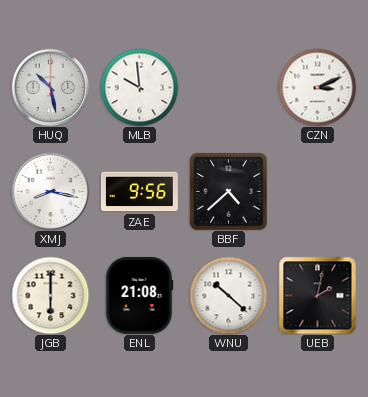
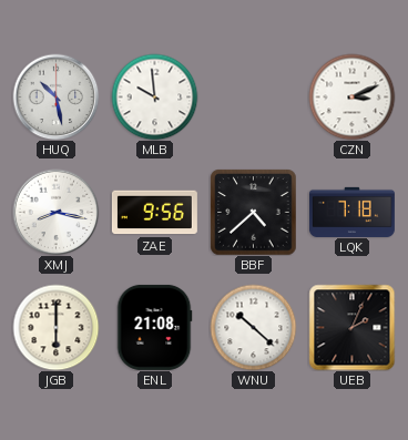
LQK: none -> 7:18 (351, 212)
UEB: 2:02 -> 2:04 (351, 327)
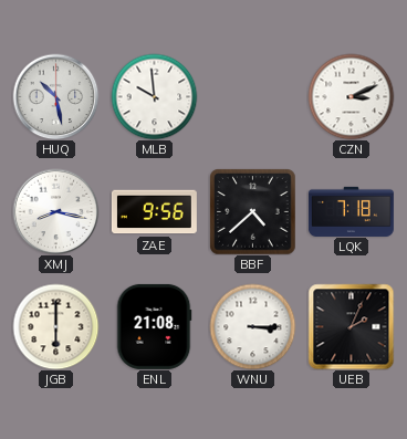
WNU: 10:22 -> 3:15 (252, 326)
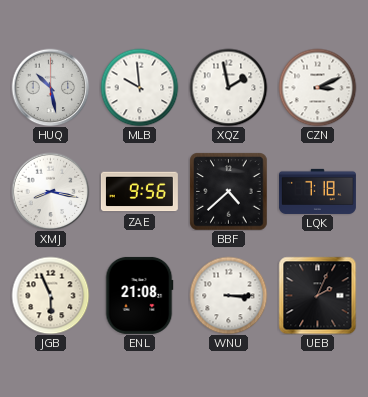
XQZ: none -> 1:58 (228, 87)
JGB: 6:00 -> 5:56 (50, 295)
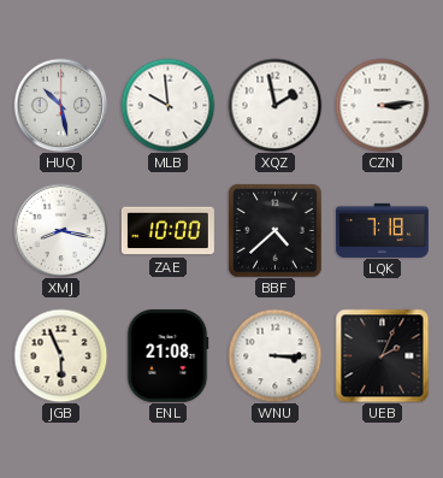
CZN: 3:11 -> 3:14 (382, 105)
ZAE: 9:56 -> 10:00 (167, 231)
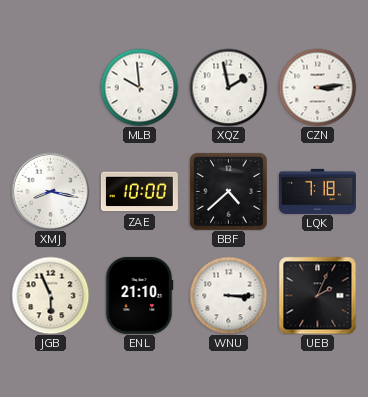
HUQ: 10:28 -> none (60, 105)
ENL: 21:08 -> 21:10 (139, 295)
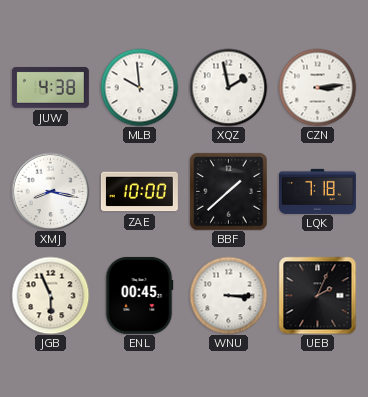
JUW: none -> 4:38 (50, 87)
BBF: 4:38 -> 1:38 (228, 191)
ENL: 21:10 -> 00:45 (139, 295)
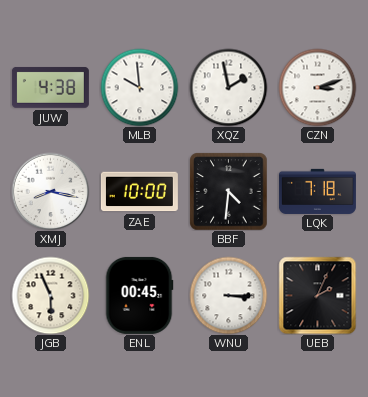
CZN: 3:14 -> 3:12 (317, 87)
BBF: 1:38 -> 4:31 (228, 191)
